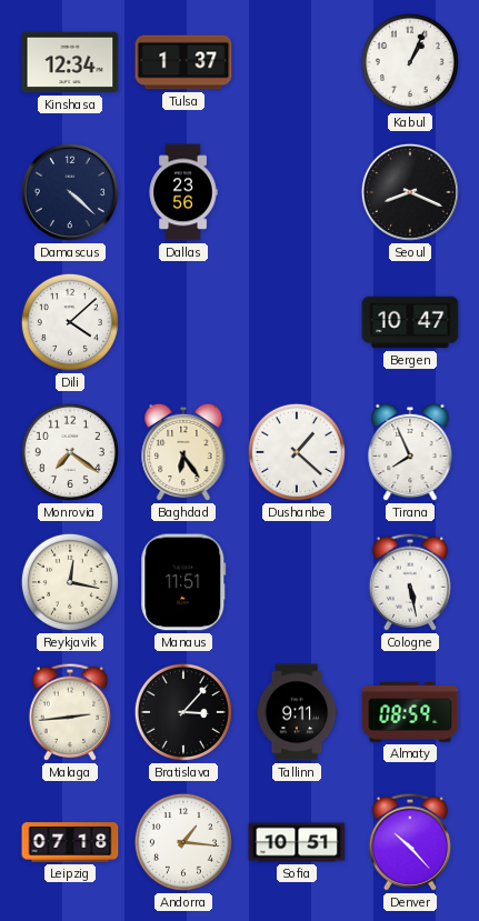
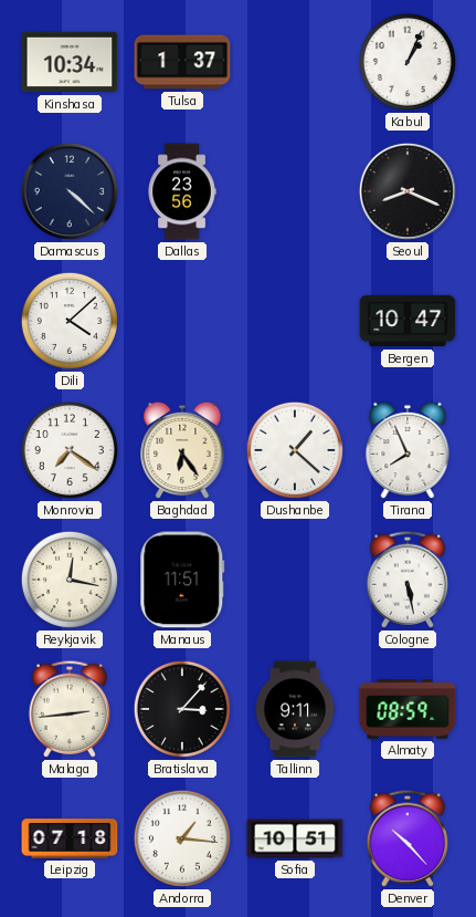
Kinshasa: 12:34 -> 10:34 (70, 62)
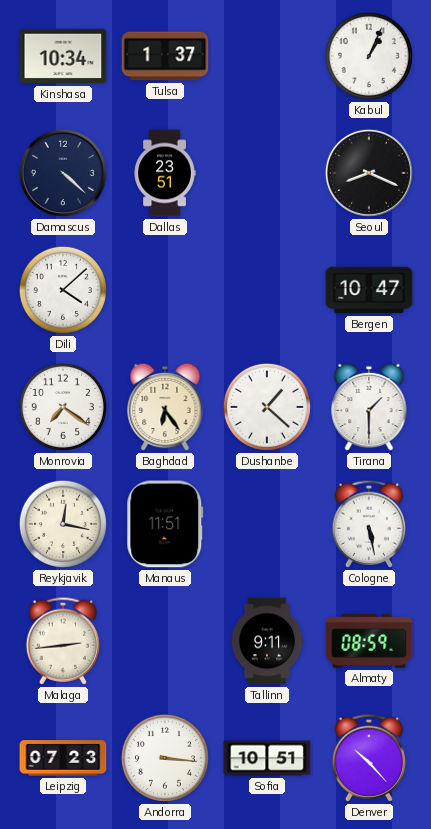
Dallas: 23:56 -> 23:51 (165, 173)
Tirana: 7:56 -> 1:30 (369, 407)
Bratislava: 3:07 -> none (182, 709)
Leipzig: 07:18 -> 07:23 (63, 758)
Andorra: 1:16 -> 3:16 (165, 758)
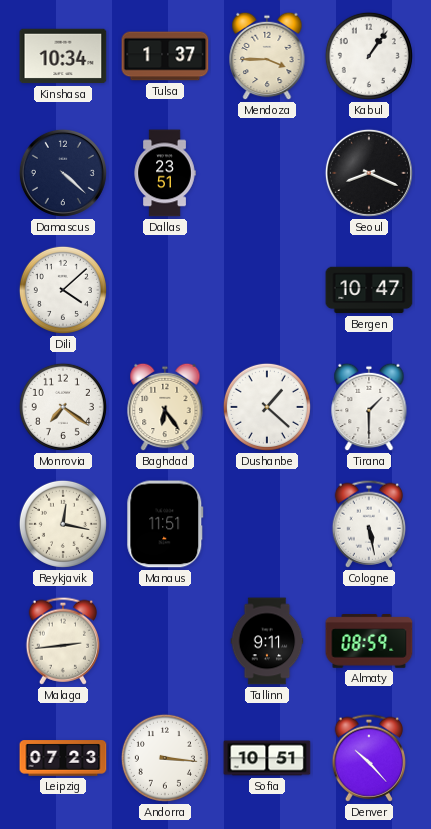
Mendoza: none -> 3:45 (267, 56)
Kabul: 1:04 -> 1:06 (369, 56)
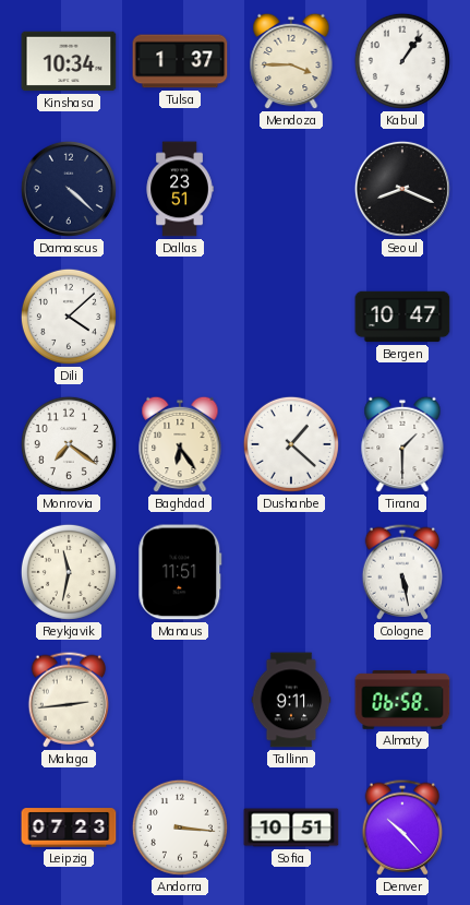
Reykjavik: 12:17 -> 11:32 (69, 572)
Almaty: 08:59 -> 06:58 (402, 700)
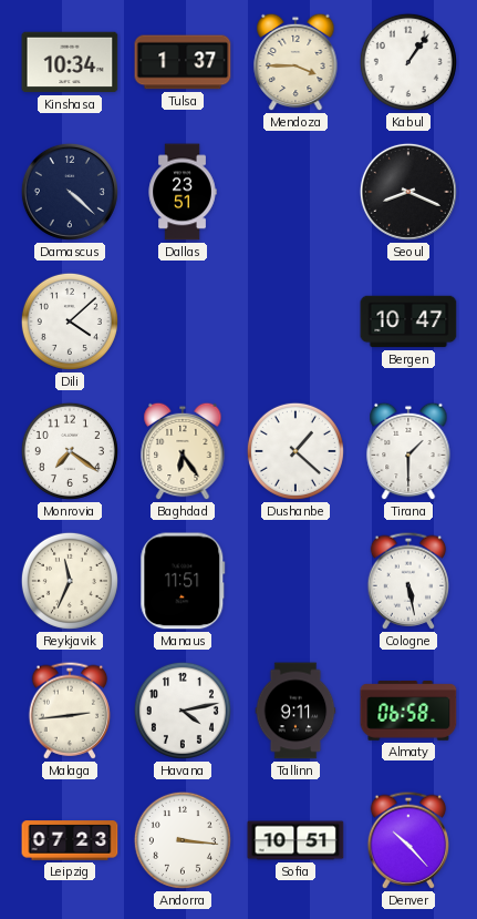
Reykjavik: 11:32 -> 11:34 (70, 581)
Havana: none -> 4:13 (183, 711)
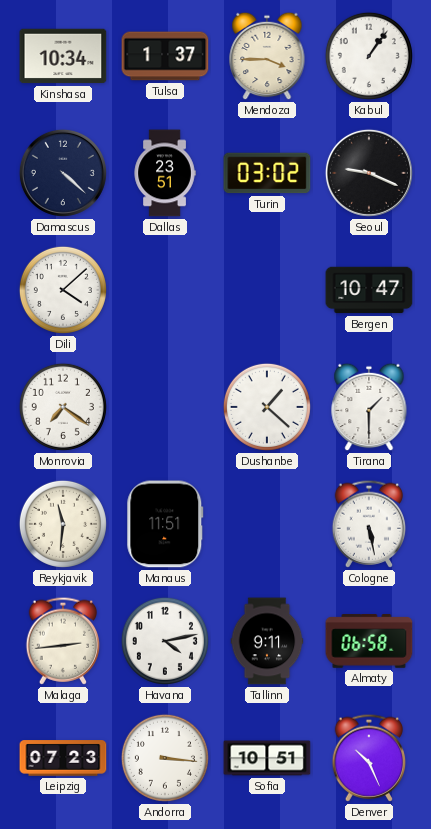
Turin: none -> 03:02 (267, 173)
Seoul: 8:19 -> 9:19 (369, 173)
Baghdad: 6:24 -> none (183, 451)
Reykjavik: 11:34 -> 11:31 (63, 524)
Denver: 10:23 -> 10:26 (369, 758)
